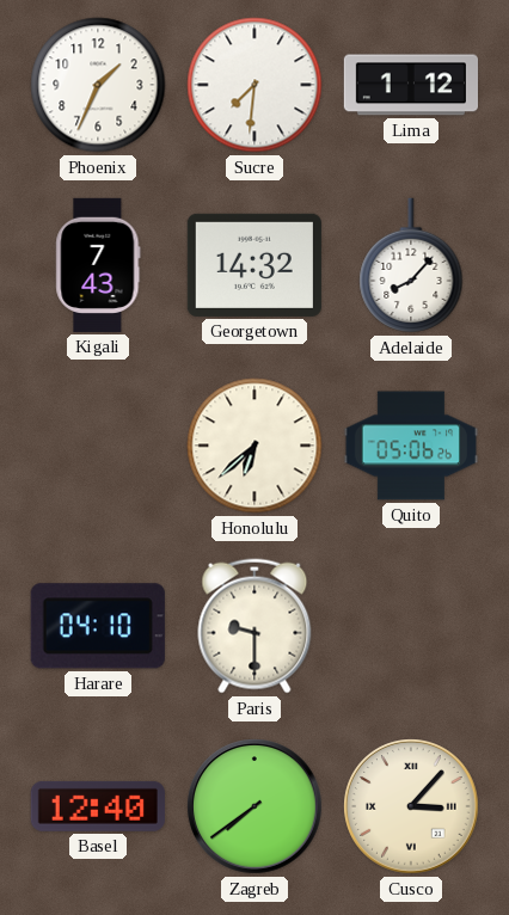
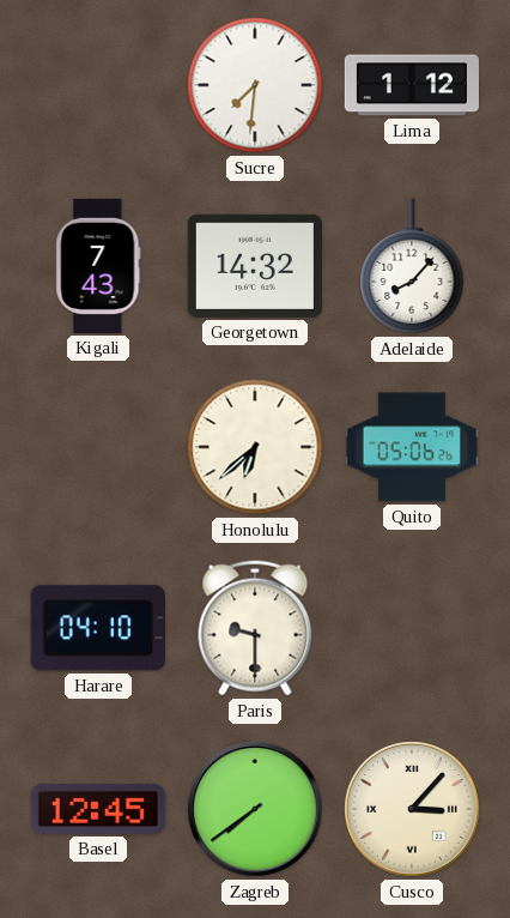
Phoenix: 1:34 -> none (98, 85)
Basel: 12:40 -> 12:45 (98, 809)
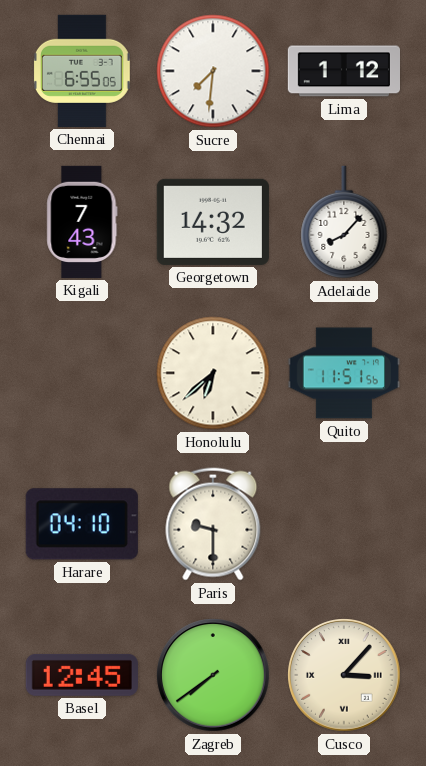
Chennai: none -> 6:55 (82, 71)
Quito: 05:06 -> 11:51 (343, 373)
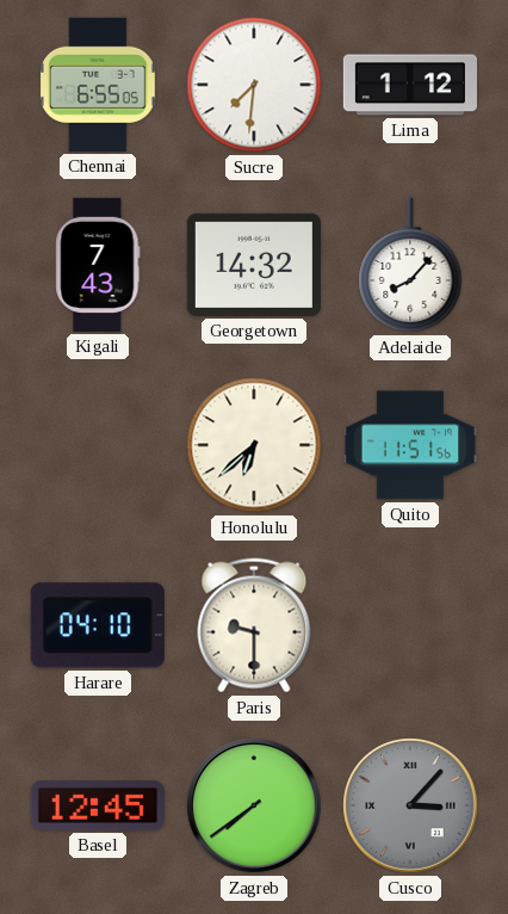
Cusco dial: cream -> grey (410, 805)
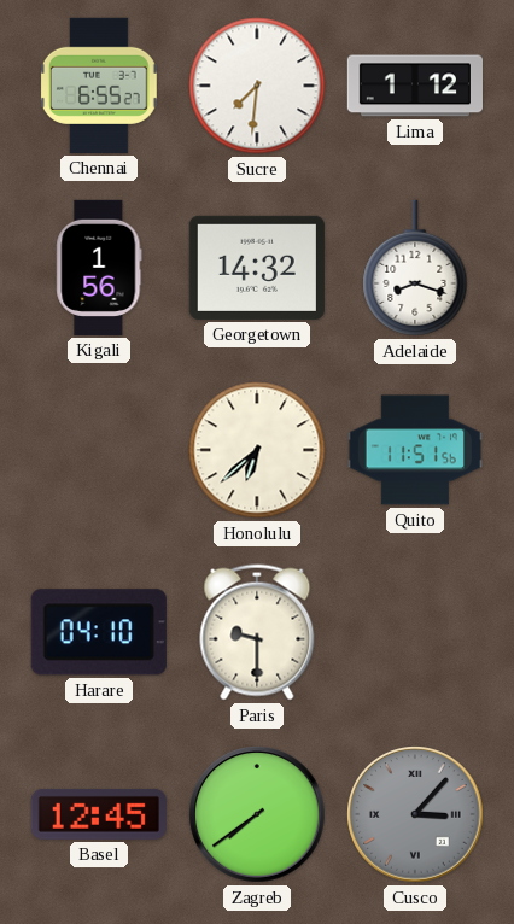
Chennai: 6:55:05 -> 6:55:27 (99, 86)
Kigali: 7:43 -> 1:56 (99, 268)
Adelaide: 8:07 -> 8:18 (415, 268)
